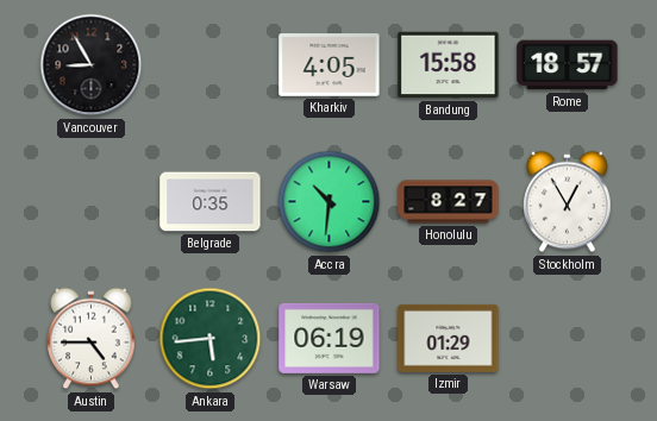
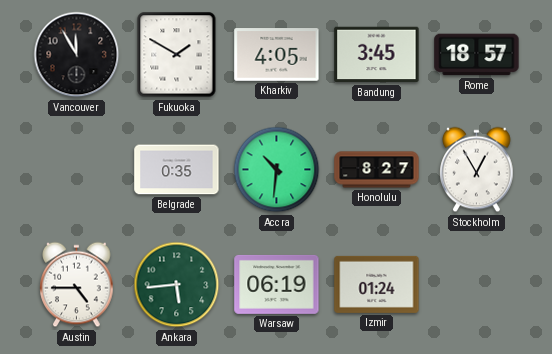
Vancouver: 8:55 -> 11:55 (77, 55)
Fukuoka: none -> 1:50 (177, 55)
Bandung: 15:58 -> 3:45 (377, 55)
Izmir: 01:29 -> 01:24 (377, 284)
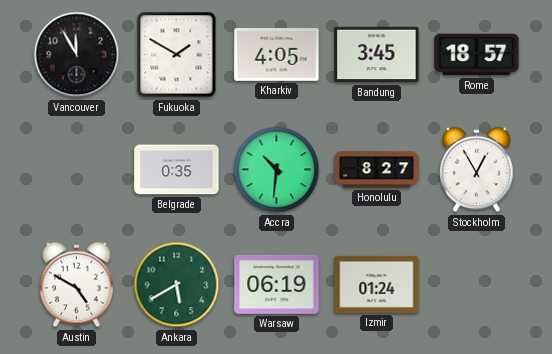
Austin: 4:45 -> 4:50 (77, 285)
Ankara: 5:44 -> 5:40 (177, 285)
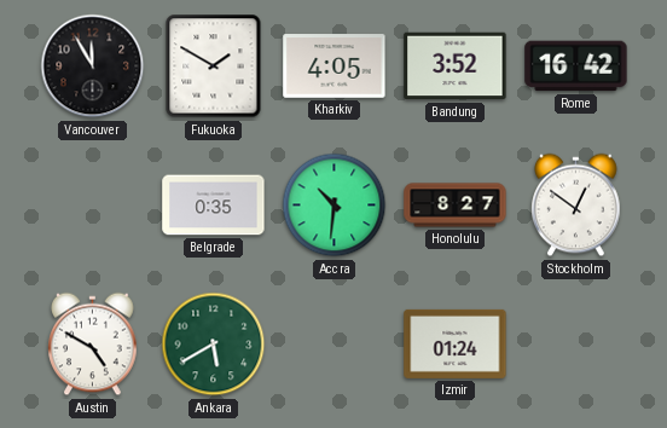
Bandung: 3:45 -> 3:52 (456, 66)
Rome: 18:57 -> 16:42 (576, 66)
Stockholm: 12:55 -> 12:51 (576, 206)
Warsaw: 06:19 -> none (277, 284)
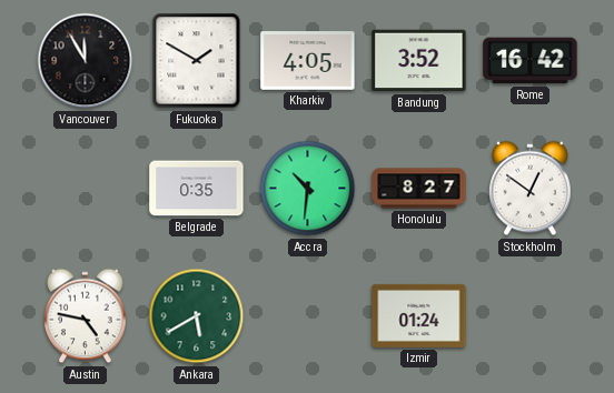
Austin: 4:50 -> 4:47 (86, 316)
